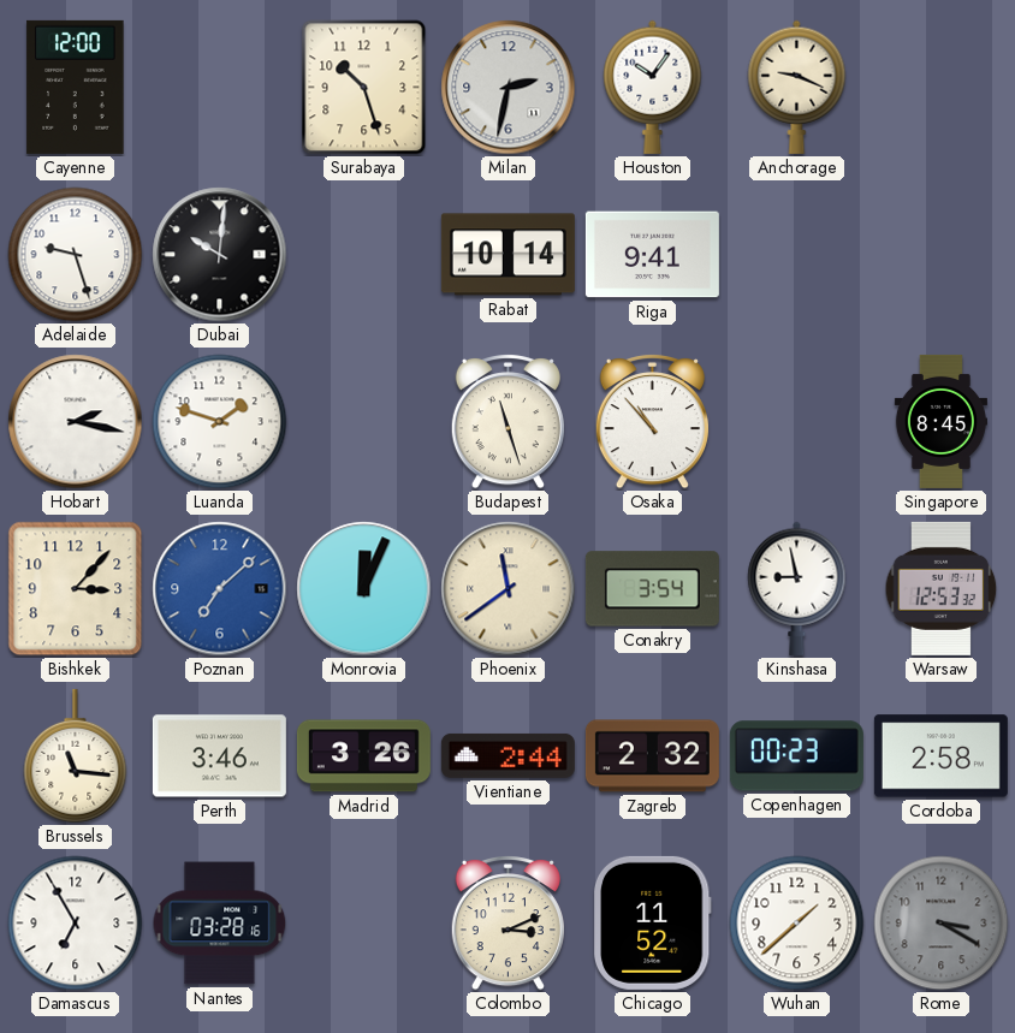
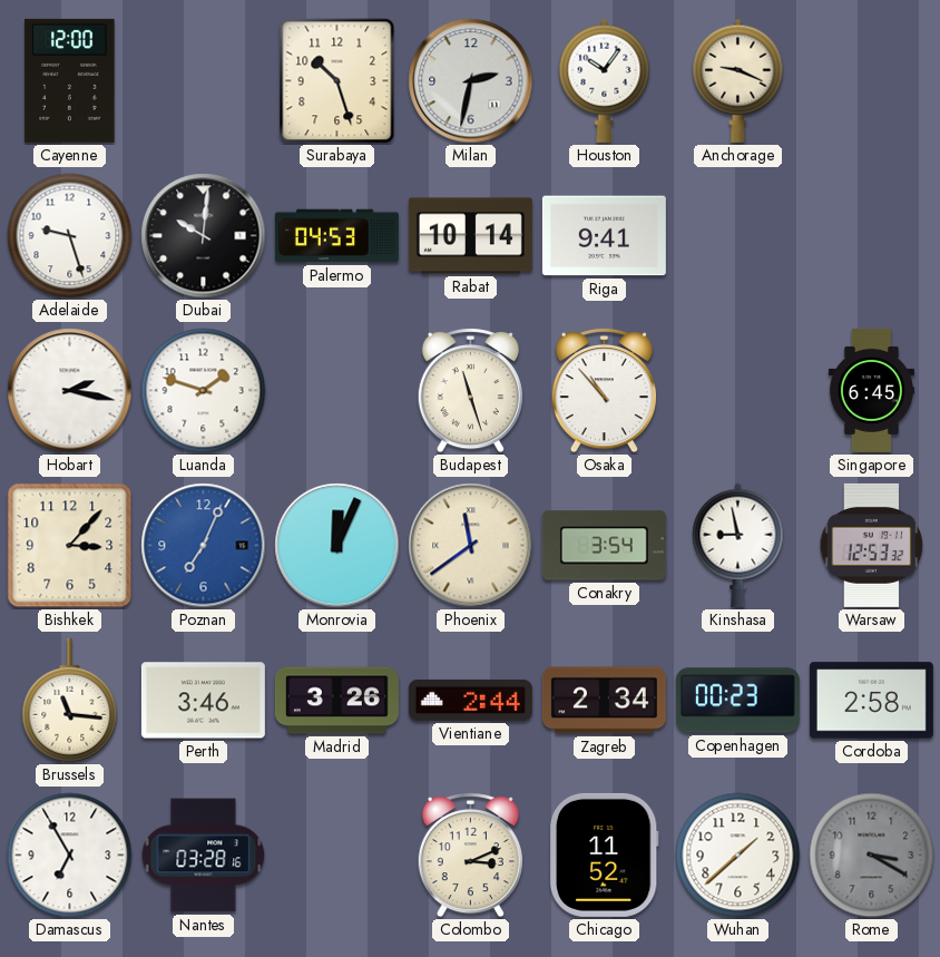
Palermo: none -> 04:53 (336, 236)
Singapore: 8:45 -> 6:45 (871, 390)
Poznan: 7:08 -> 7:04 (204, 546)
Zagreb: 2:32 -> 2:34 (604, 701)
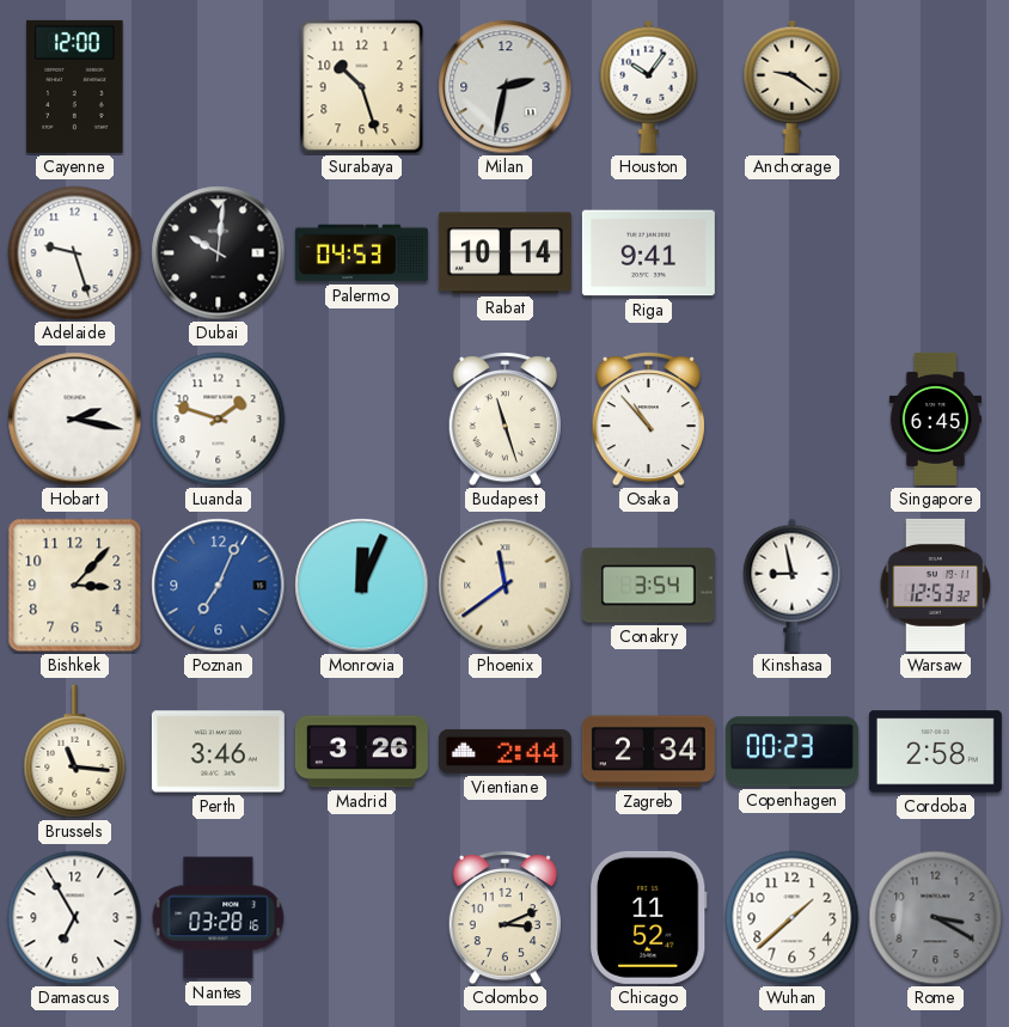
Anchorage: 9:19 -> 9:21 (793, 86)
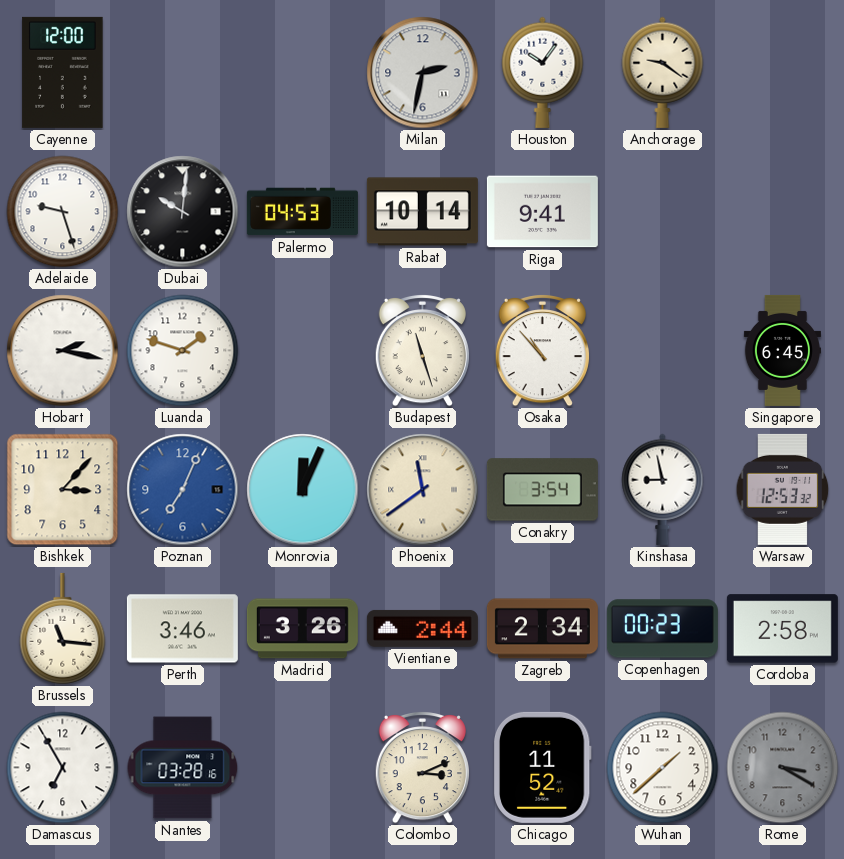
Surabaya: 10:27 -> none (362, 87)
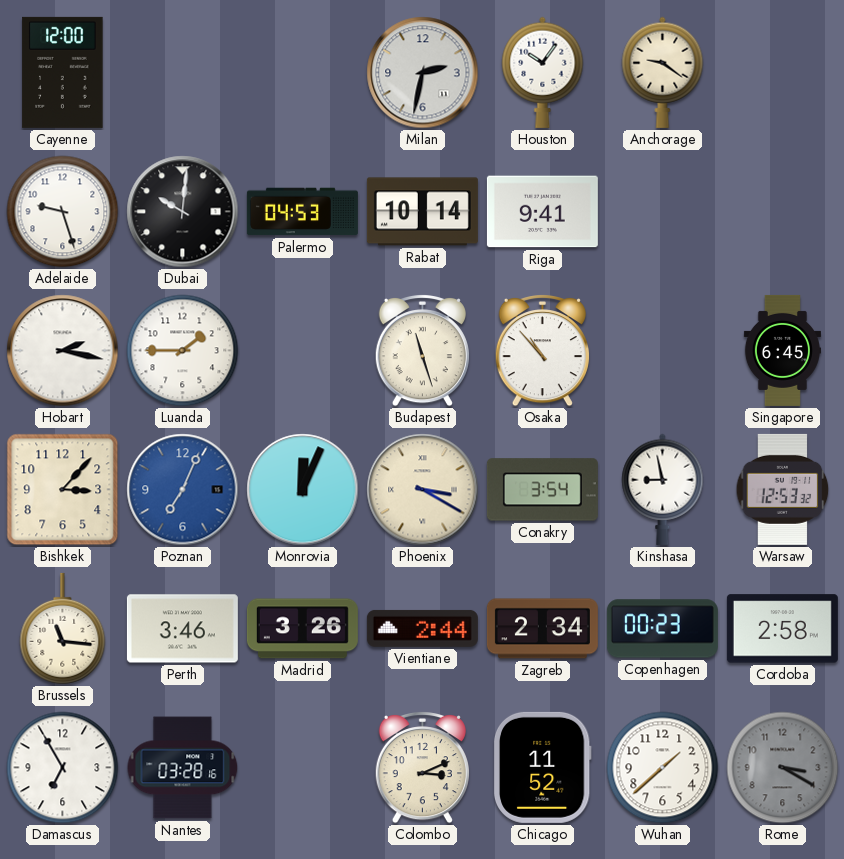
Luanda: 1:48 -> 1:45 (183, 351)
Phoenix: 11:39 -> 3:20 (423, 490)
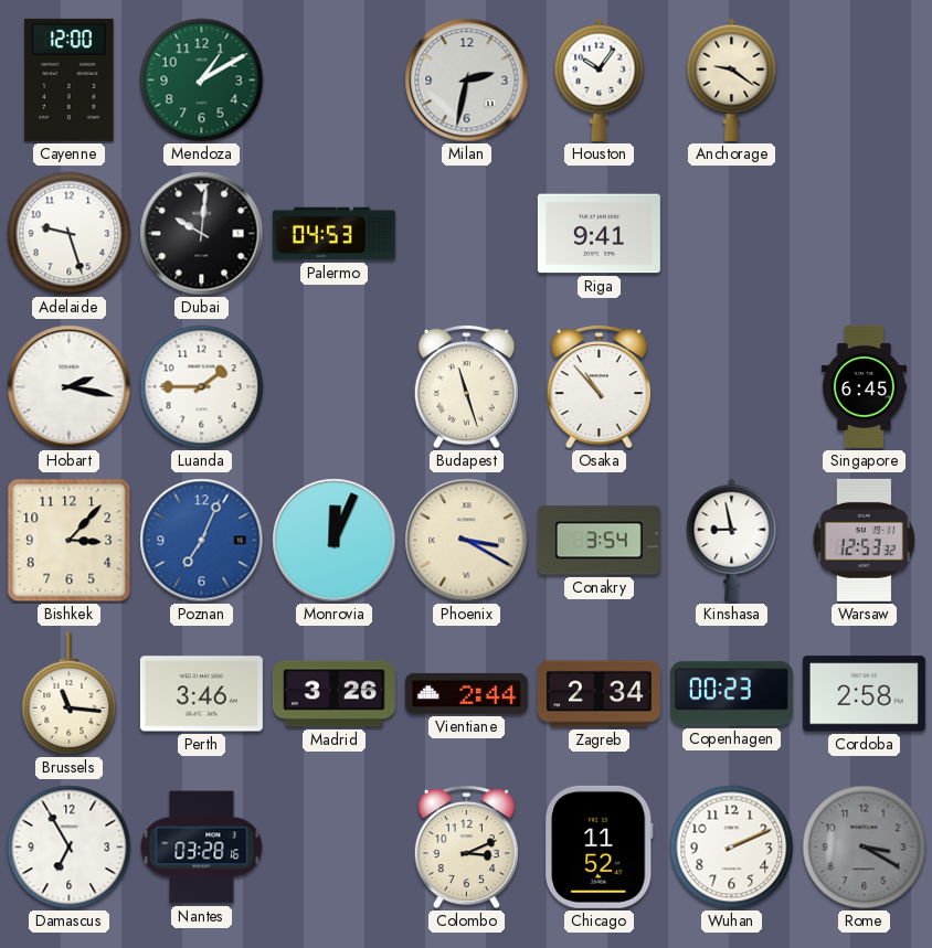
Mendoza: none -> 1:10 (202, 81)
Rabat: 10:14 -> none (422, 212)
Wuhan: 1:38 -> 2:11 (732, 848)
